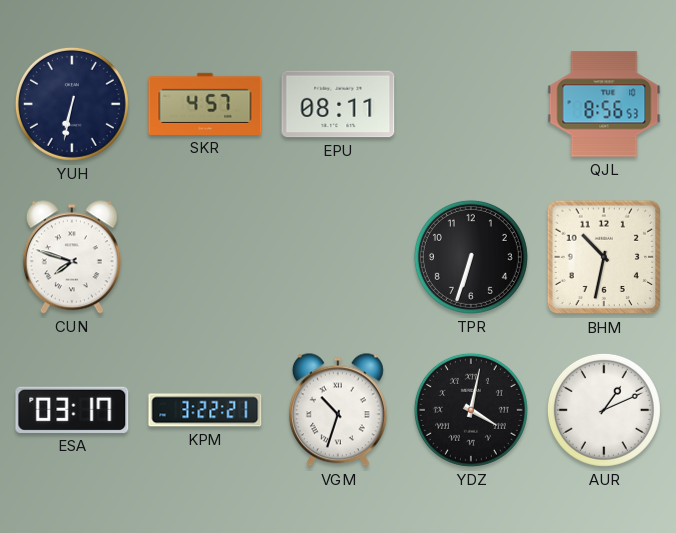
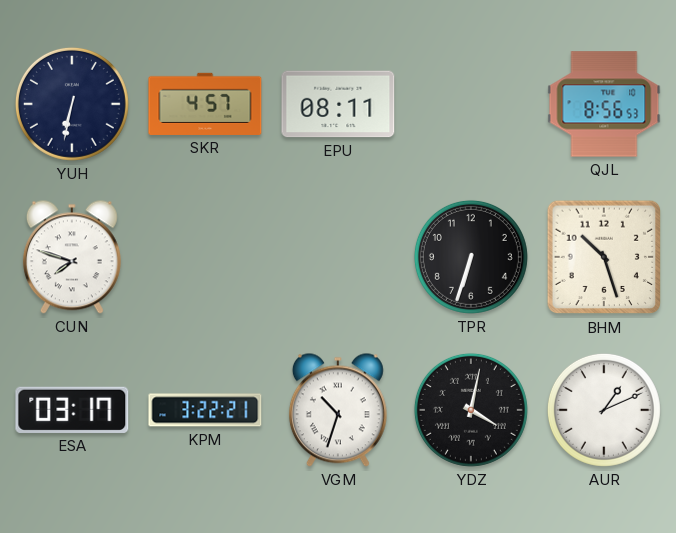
BHM: 10:32 -> 10:27 (604, 257)
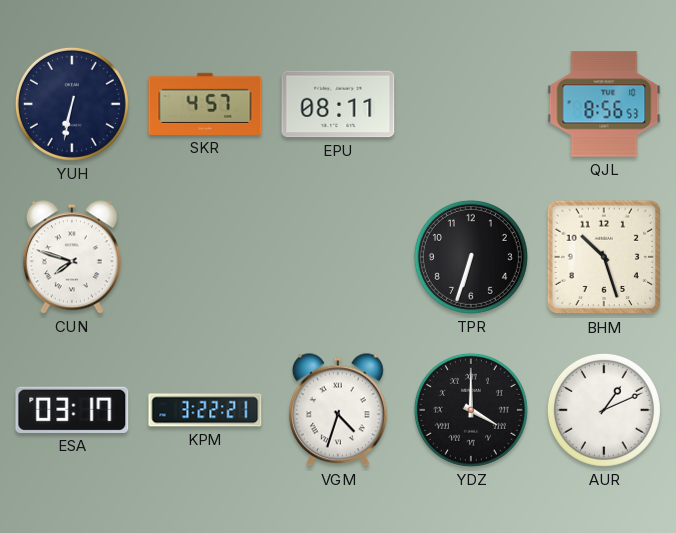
VGM: 10:33 -> 4:33 (338, 410)
YDZ: 4:02 -> 4:00 (471, 410)
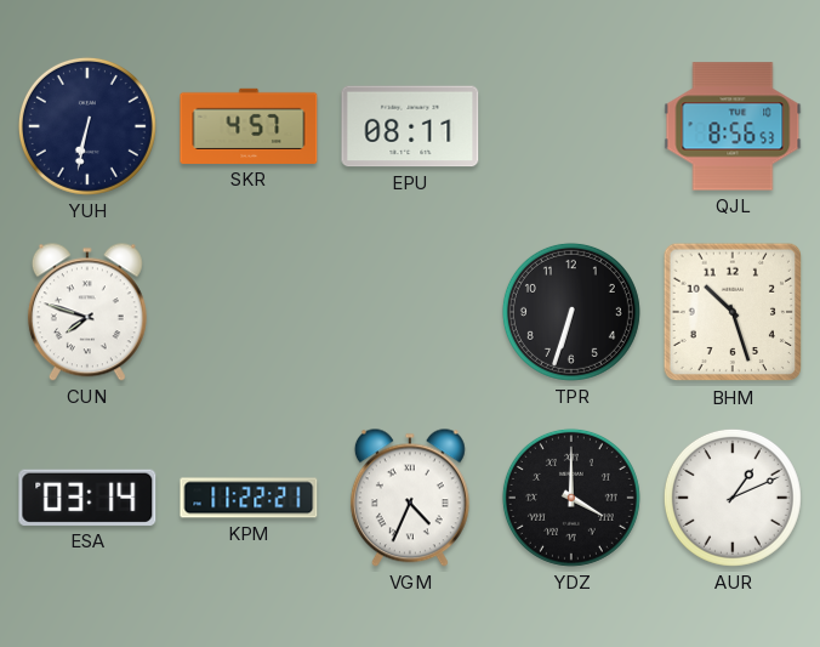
ESA: 03:17 -> 03:14 (87, 498)
KPM: 3:22 -> 11:22 (249, 498)
VGM: 4:33 -> 4:34 (410, 498)
